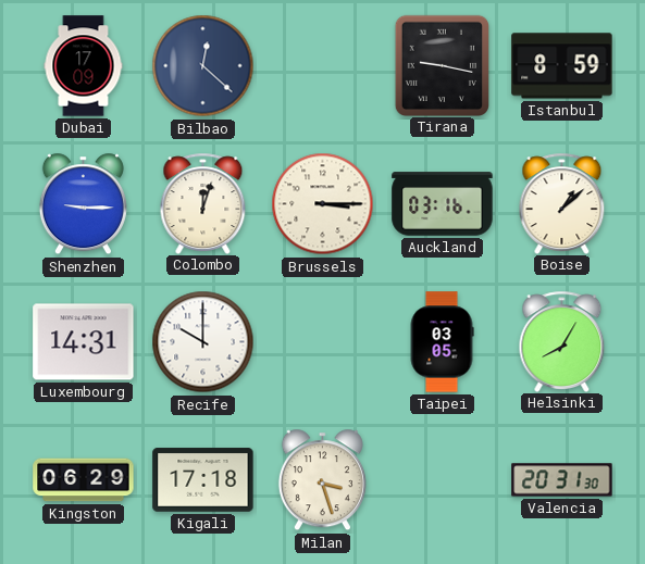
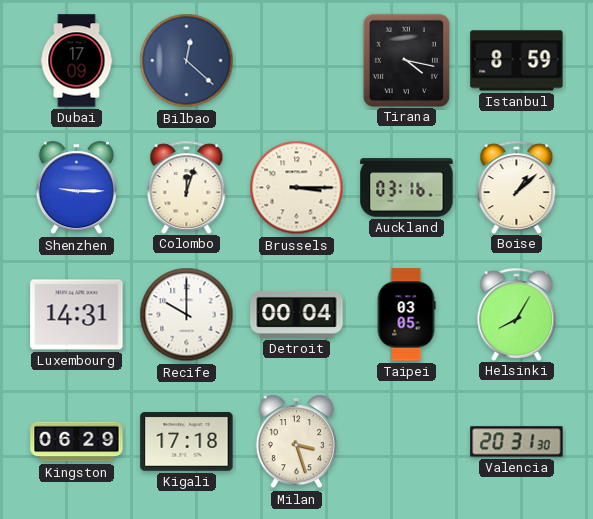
Tirana: 9:17 -> 4:17 (406, 60)
Detroit: none -> 00:04 (297, 314)
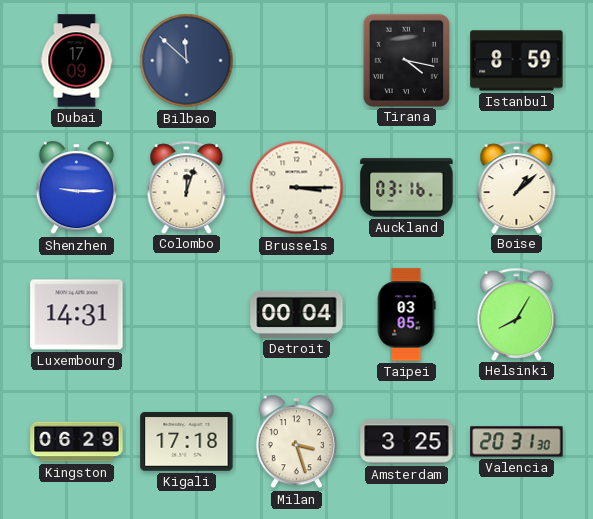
Bilbao: 12:22 -> 11:52 (187, 61)
Recife: 10:00 -> none (187, 315)
Amsterdam: none -> 3:25 (407, 442)
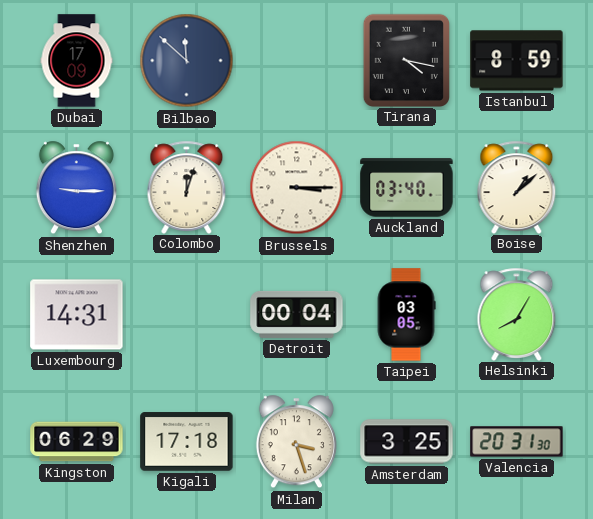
Auckland: 03:16 -> 03:40 (407, 188)
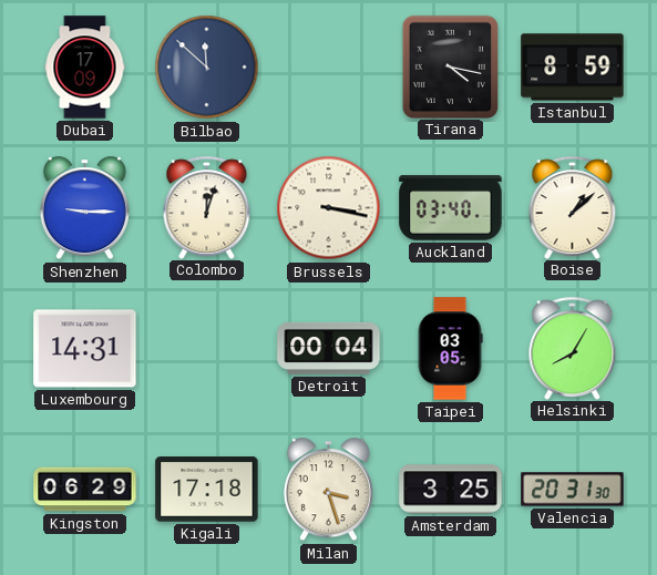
Brussels: 3:15 -> 3:17 (329, 208)
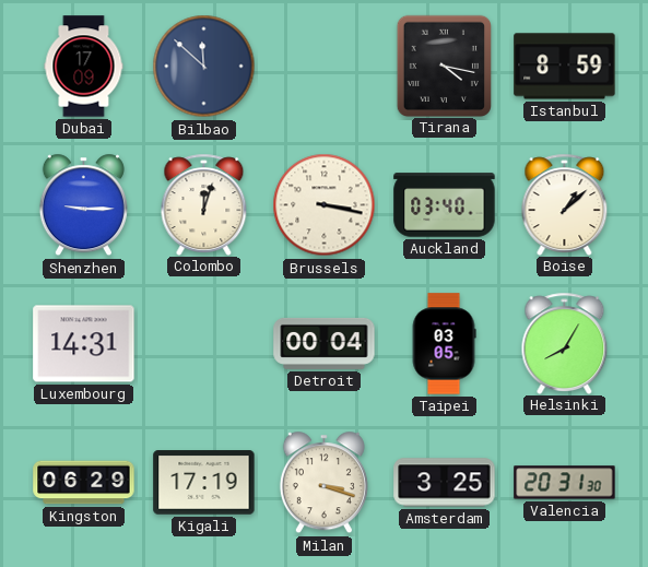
Kigali: 17:18 -> 17:19 (204, 483)
Milan: 3:27 -> 3:18 (323, 483)
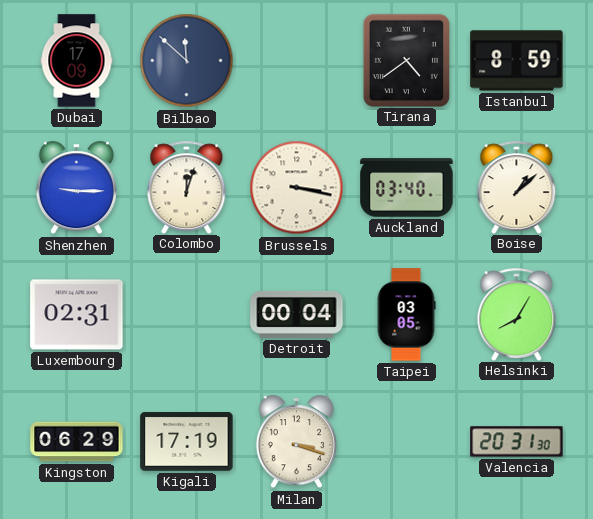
Tirana: 4:17 -> 4:39 (406, 60)
Luxembourg: 14:31 -> 02:31 (77, 315)
Amsterdam: 3:25 -> none (445, 483)
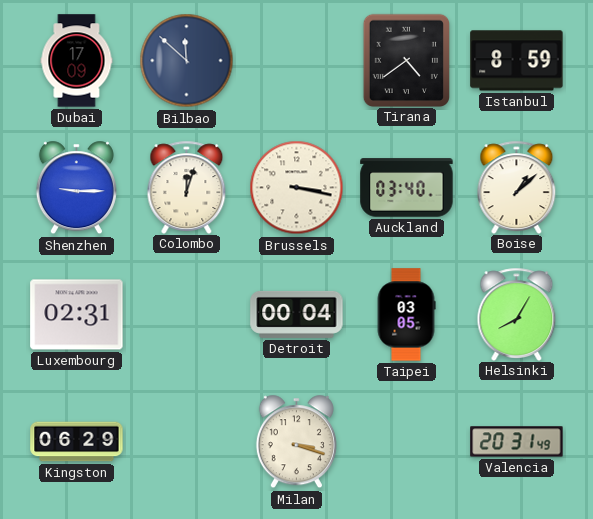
Kigali: 17:19 -> none (187, 442)
Valencia: 20:31:30 -> 20:31:49 (517, 442)
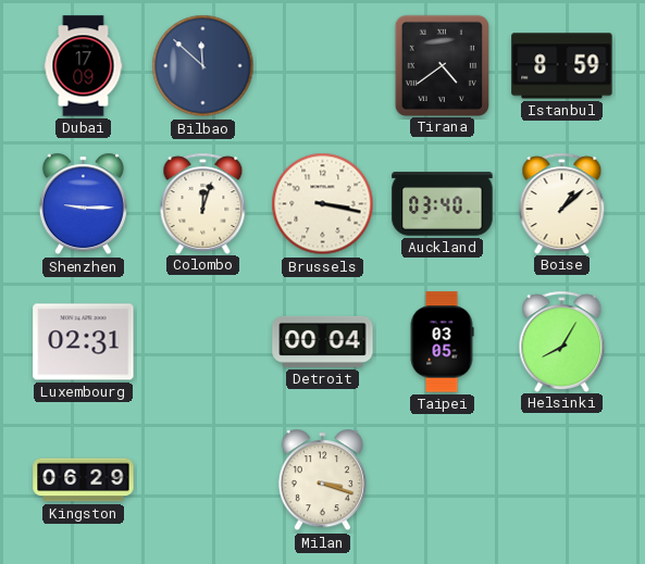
Valencia: 20:31 -> none (517, 442)
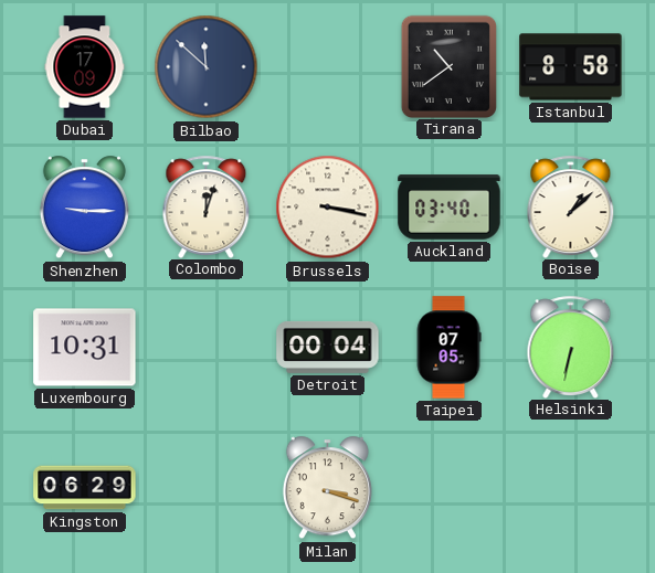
Tirana: 4:39 -> 10:39 (448, 66)
Istanbul: 8:59 -> 8:58 (571, 67)
Luxembourg: 02:31 -> 10:31 (85, 348)
Taipei: 03:05 -> 07:05 (448, 348)
Helsinki: 8:05 -> 6:32 (571, 347)
